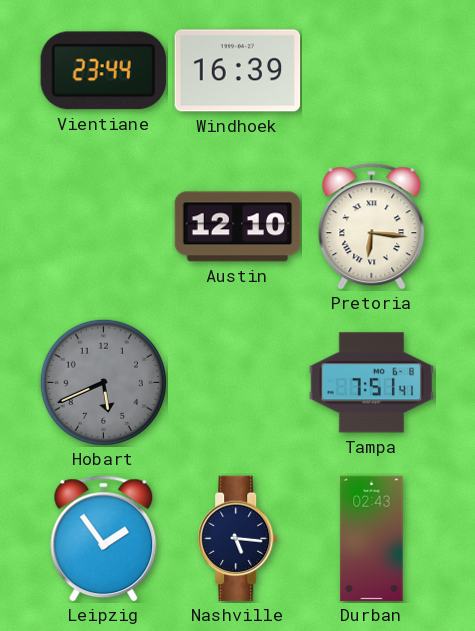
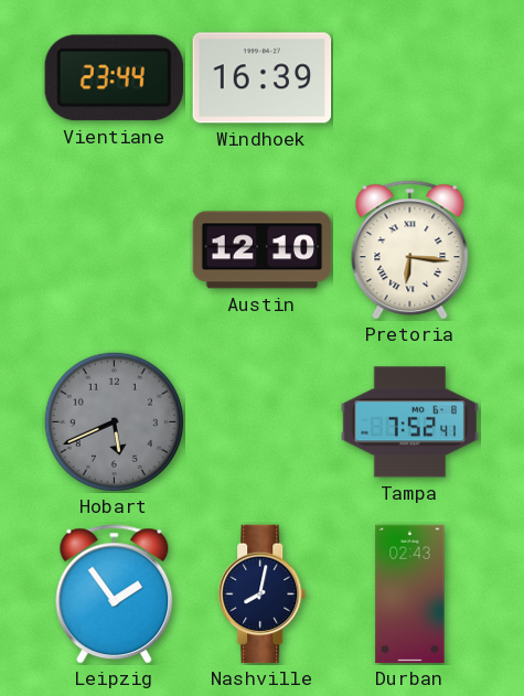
Tampa: 7:51 -> 7:52 (410, 422)
Nashville: 5:16 -> 8:02 (263, 595)
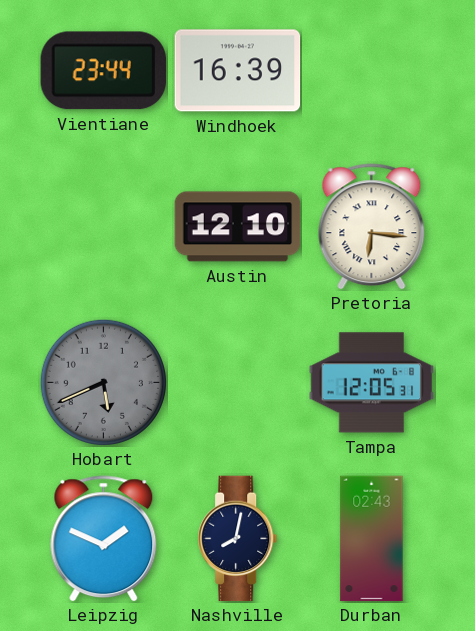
Tampa: 7:52 -> 12:05 (372, 383)
Leipzig: 1:54 -> 1:49 (104, 539)
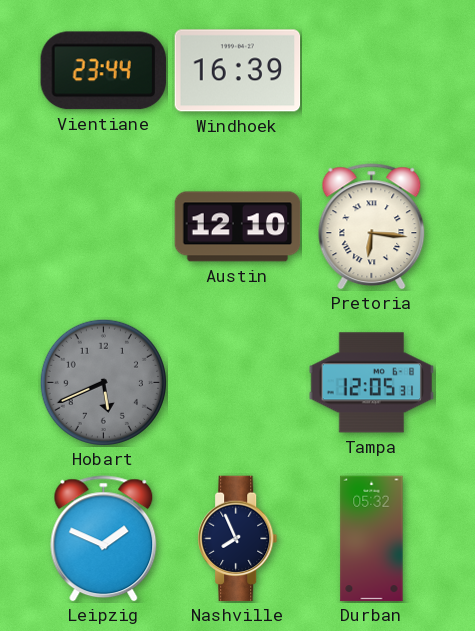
Nashville: 8:02 -> 7:56 (238, 539)
Durban: 02:43 -> 05:32 (372, 539)
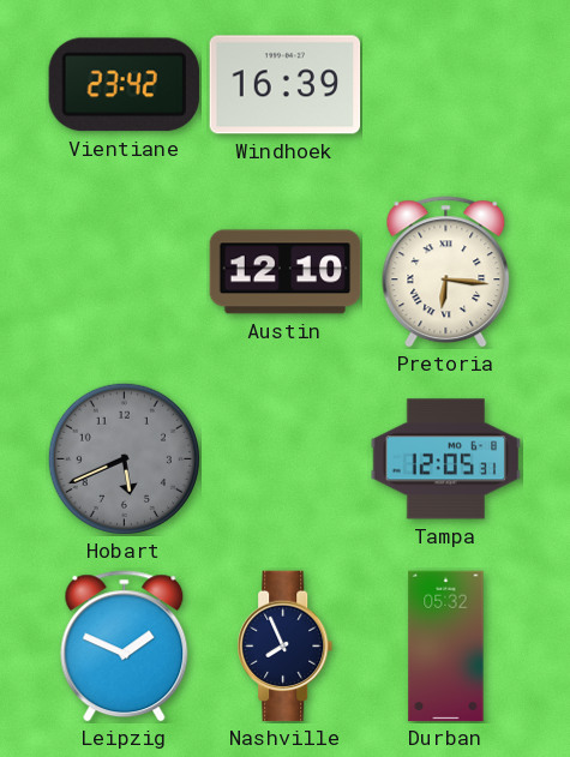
Vientiane: 23:44 -> 23:42 (124, 85)
